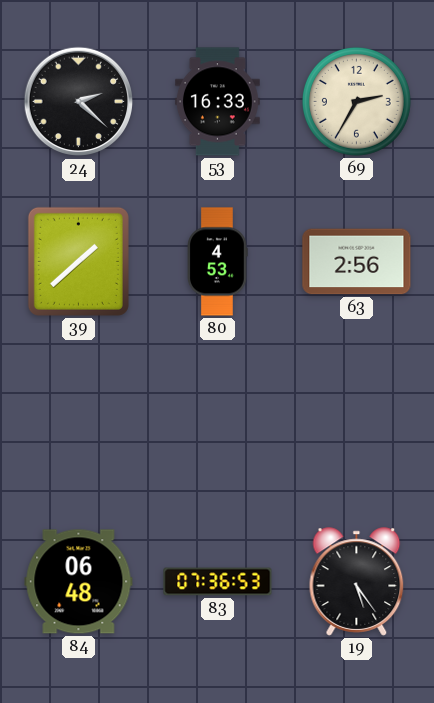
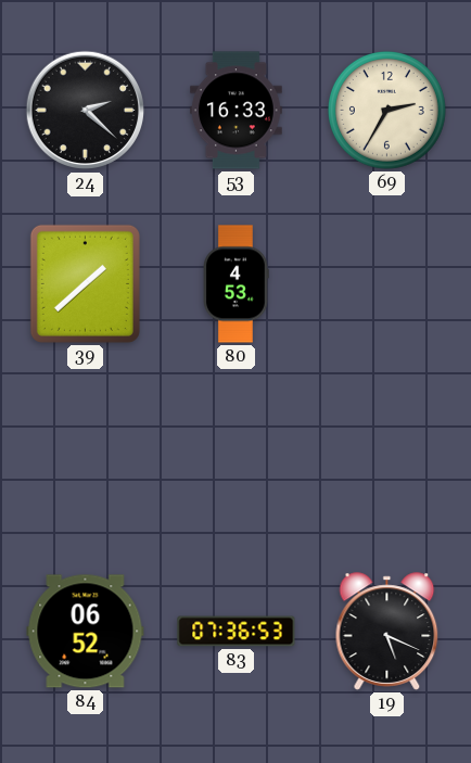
63: 2:56 -> none (357, 262)
84: 06:48 -> 06:52 (86, 632)
19: 5:24 -> 5:19 (387, 632)
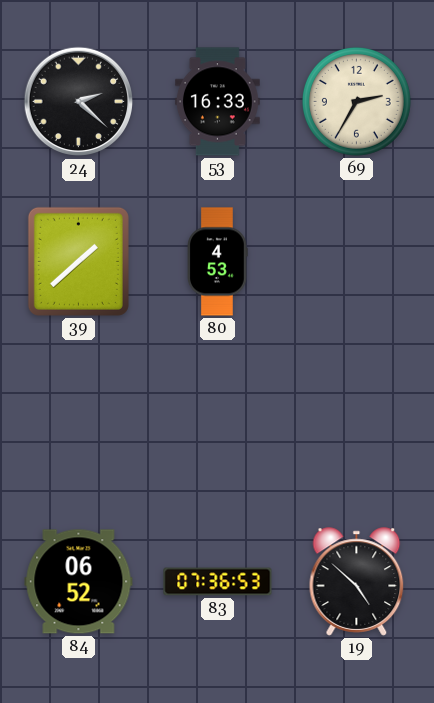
19: 5:19 -> 4:52 (357, 582)
